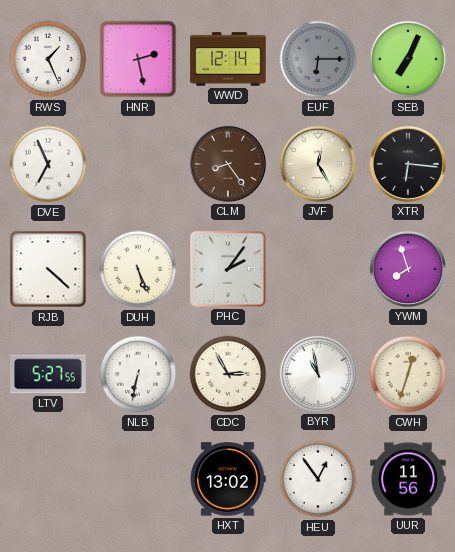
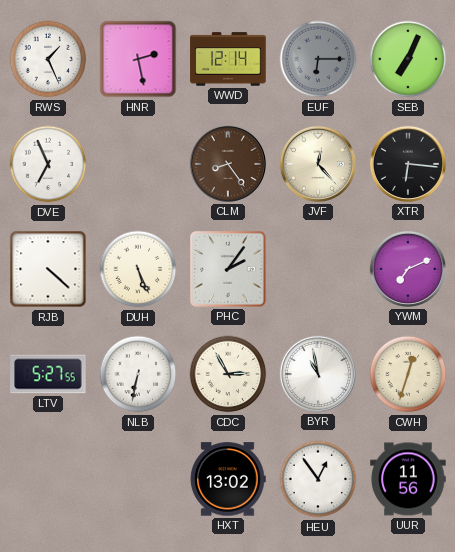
JVF: 12:25 -> 12:23 (318, 164)
YWM: 7:57 -> 7:11 (408, 269)
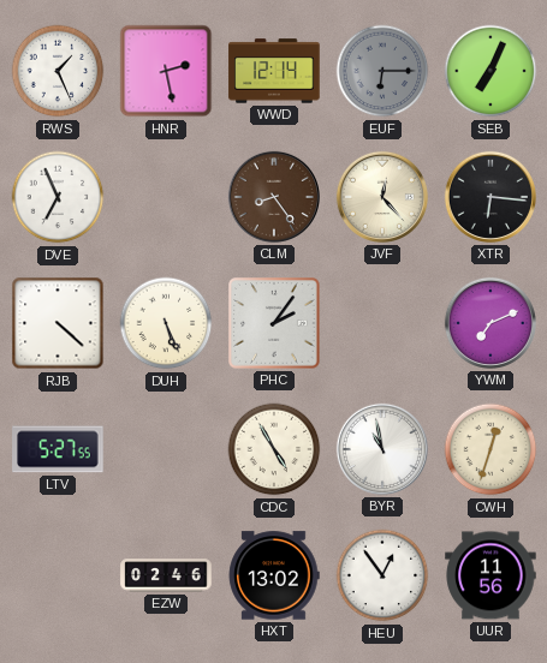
NLB: 6:32 -> none (138, 374)
CDC: 2:55 -> 4:55 (274, 449)
EZW: none -> 02:46 (166, 575)
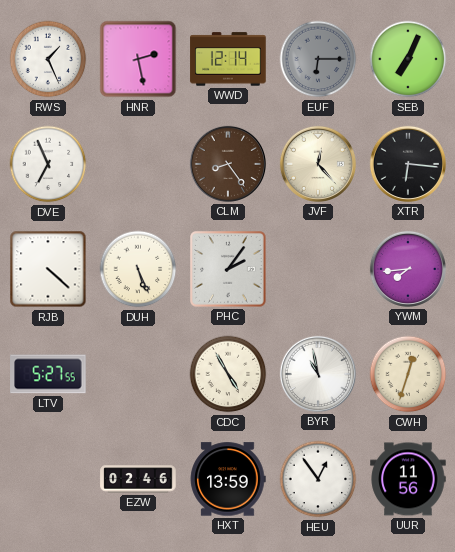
YWM: 7:11 -> 7:44 (408, 269)
HXT: 13:02 -> 13:59 (228, 479)
